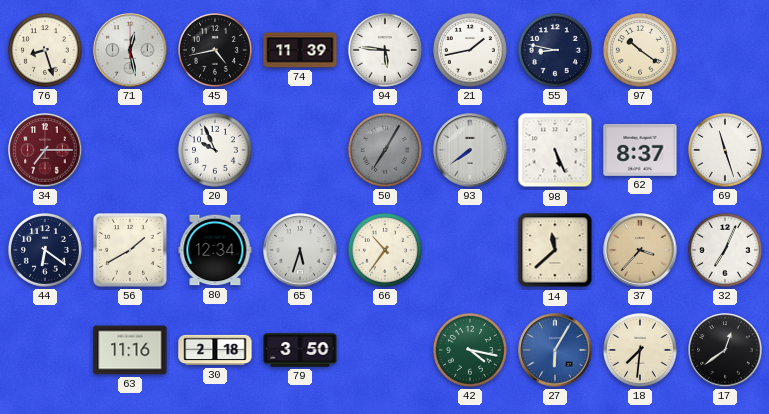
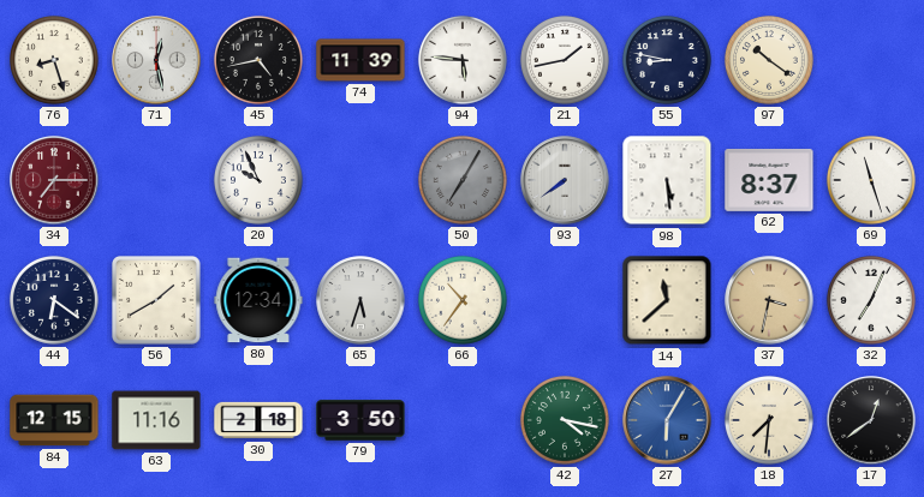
98: 5:26 -> 5:29 (667, 180)
37: 3:37 -> 3:32 (769, 300)
84: none -> 12:15 (54, 420)
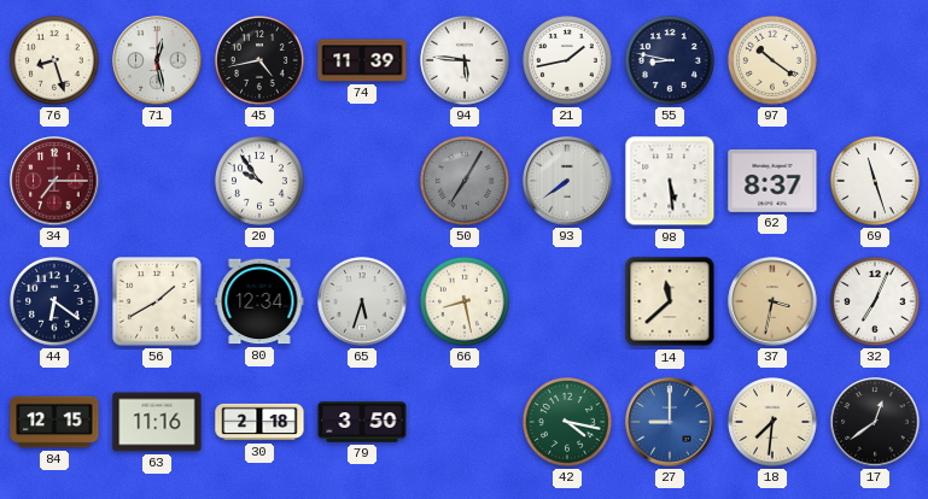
20: 9:56 -> 9:54 (259, 181)
66: 10:36 -> 8:28 (465, 301)
27: 6:05 -> 9:00 (670, 422)
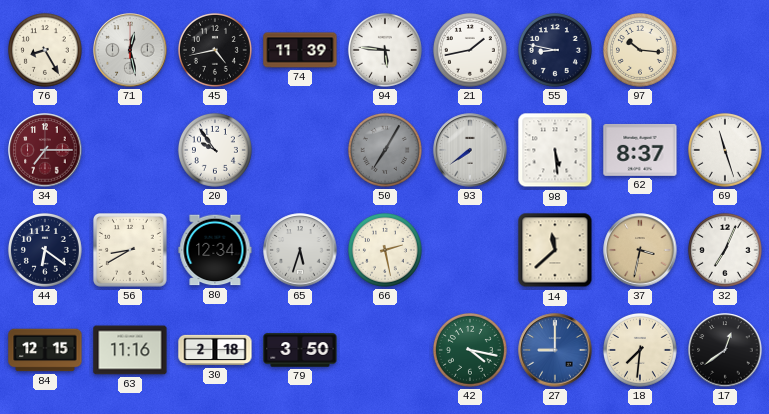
76: 8:27 -> 8:25 (45, 50)
97: 10:21 -> 10:16 (640, 50)
56: 1:40 -> 8:40 (131, 251)
66: 8:28 -> 2:28 (385, 250)
